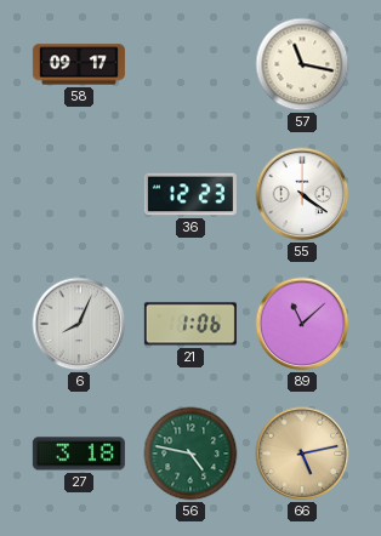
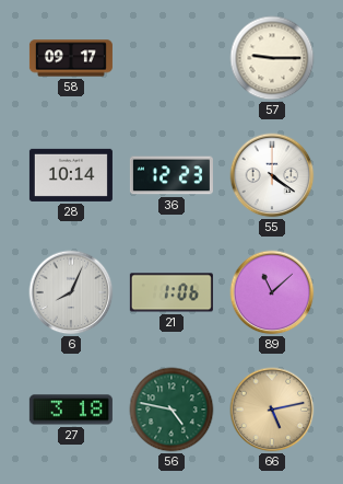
57: 11:17 -> 9:15 (272, 58)
28: none -> 10:14 (71, 175)
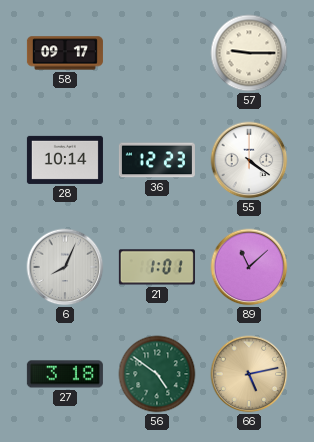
21: 1:06 -> 1:01 (157, 267)
56: 4:47 -> 4:51 (157, 374)
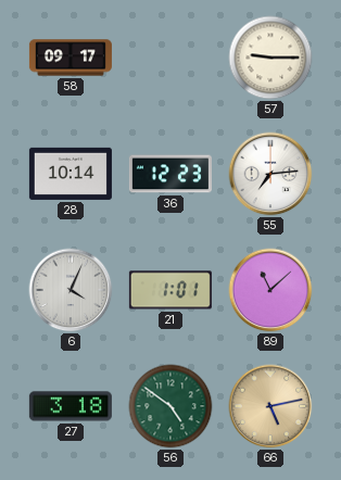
55: 4:21 -> 7:14 (270, 174)
6: 8:04 -> 4:04 (71, 290)
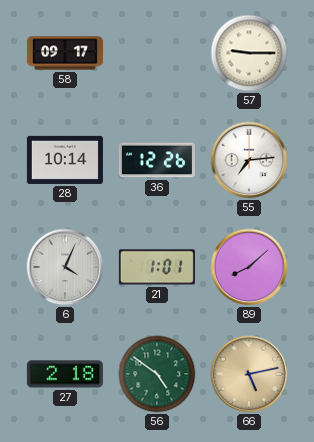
36: 12:23 -> 12:26 (157, 160)
89: 11:08 -> 8:08 (249, 267)
27: 3:18 -> 2:18 (65, 374)
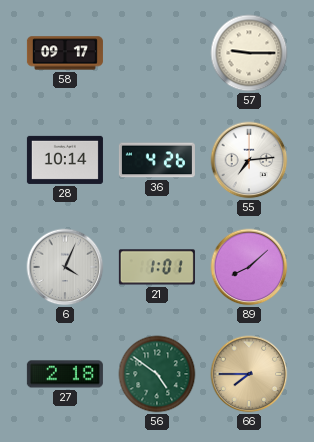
36: 12:26 -> 4:26 (157, 160)
66: 5:13 -> 7:45 (249, 374)
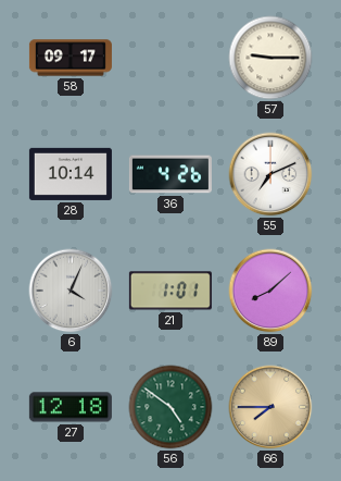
55: 7:14 -> 7:11 (270, 174)
27: 2:18 -> 12:18 (71, 407)
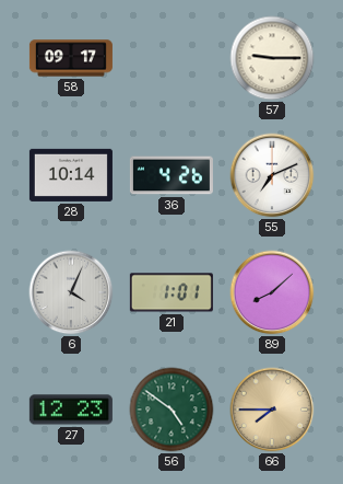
27: 12:18 -> 12:23 (71, 410)
